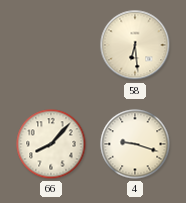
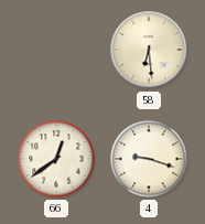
66: 8:07 -> 12:39 (56, 159)
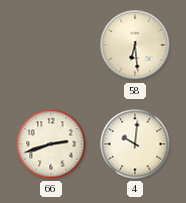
66: 12:39 -> 2:42 (51, 144)
4: 9:18 -> 10:01 (135, 144)
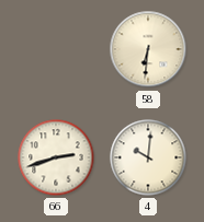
58: 6:29 -> 6:31 (148, 49)
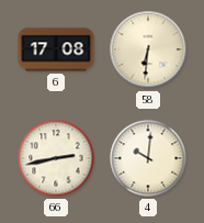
6: none -> 17:08 (56, 49)
66: 2:42 -> 2:43 (56, 158)
